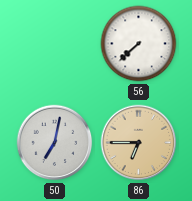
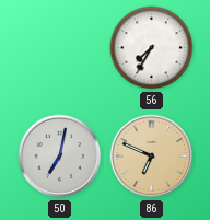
56: 7:38 -> 7:35 (152, 48)
86: 6:45 -> 6:49 (152, 157)
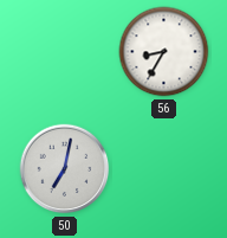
56: 7:35 -> 8:35 (164, 52)
86: 6:49 -> none (152, 157)
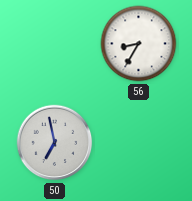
50: 7:02 -> 6:58 (55, 143)
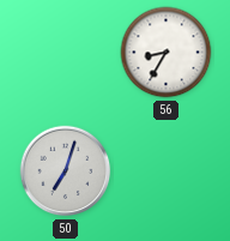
50: 6:58 -> 7:03 (66, 171)
